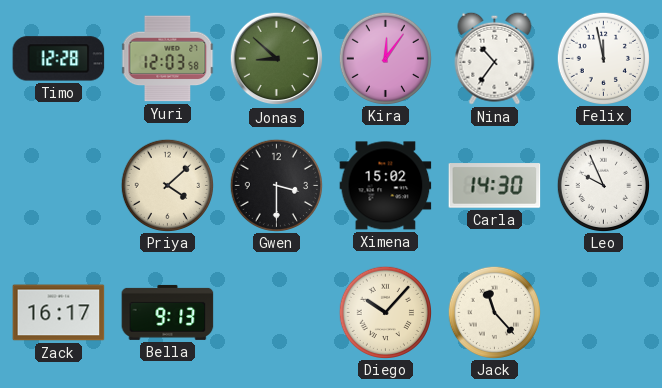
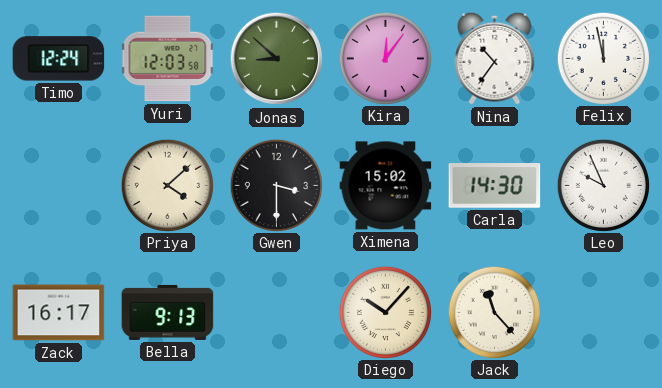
Timo: 12:28 -> 12:24 (59, 59)
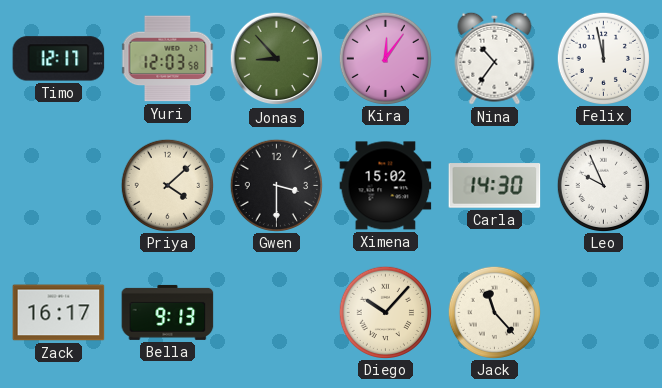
Timo: 12:24 -> 12:17 (59, 59)
Jonas: 8:52 -> 8:53 (277, 59)
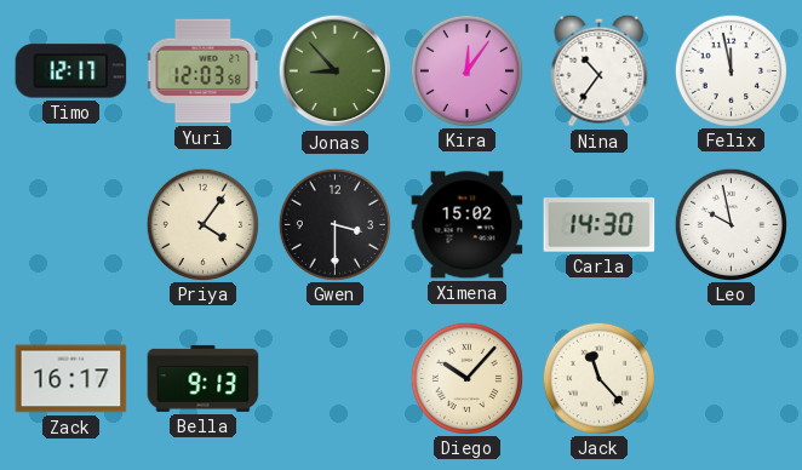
Priya: 4:08 -> 4:06 (202, 224)
Leo: 9:56 -> 9:58 (731, 224)
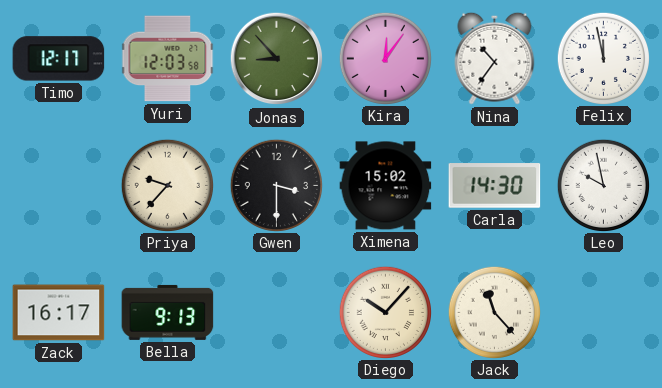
Priya: 4:06 -> 9:37 (167, 185)
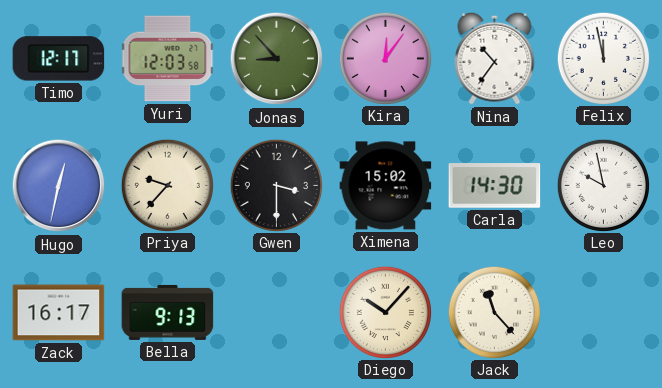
Hugo: none -> 12:32 (59, 186)
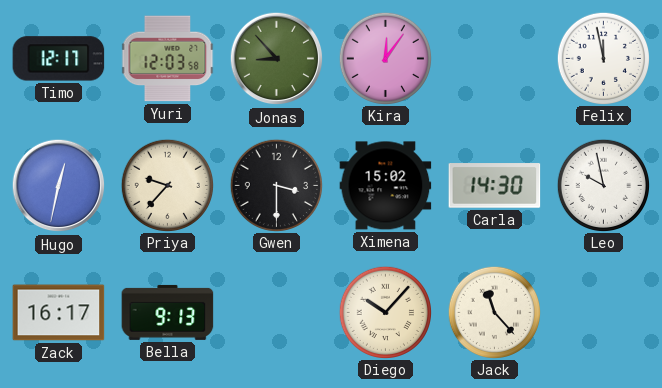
Nina: 10:36 -> none (495, 58)
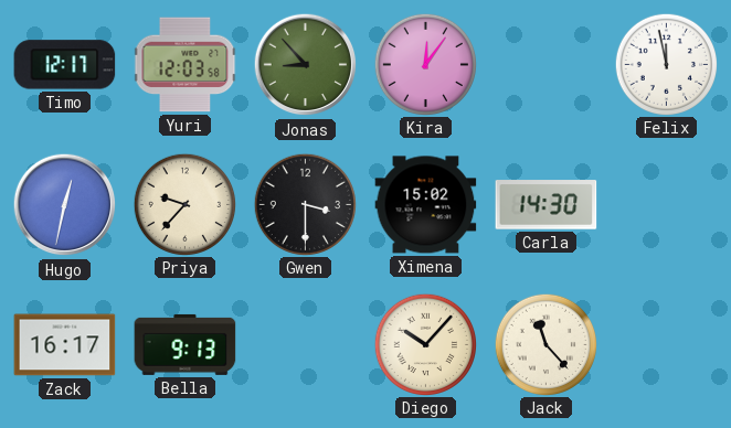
Leo: 9:58 -> none (603, 185)
